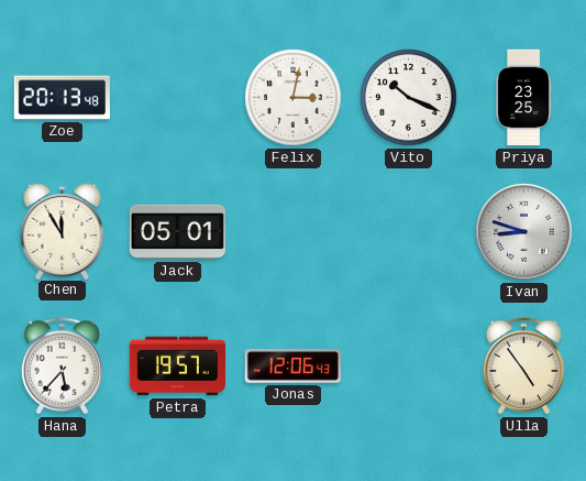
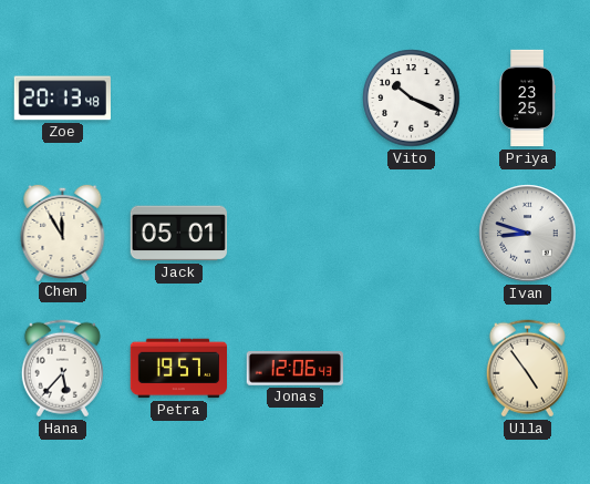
Felix: 3:02 -> none (294, 98)
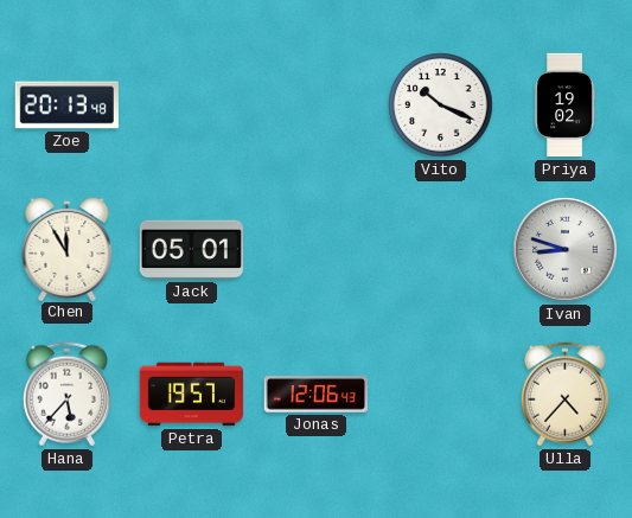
Priya: 23:25 -> 19:02 (564, 105)
Ulla: 4:54 -> 4:37 (564, 395)
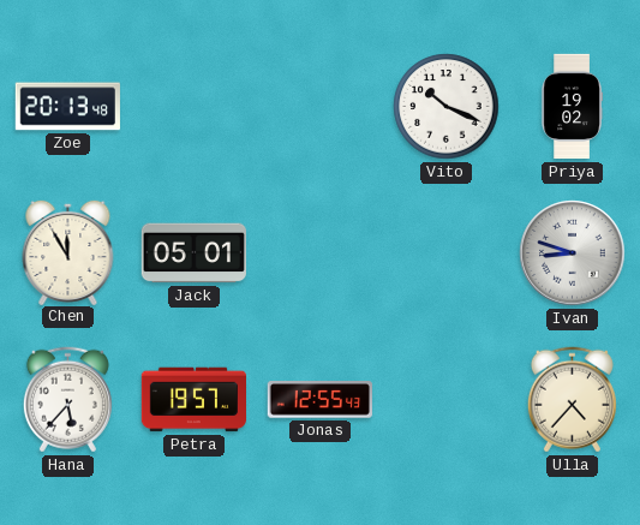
Jonas: 12:06 -> 12:55 (319, 400)
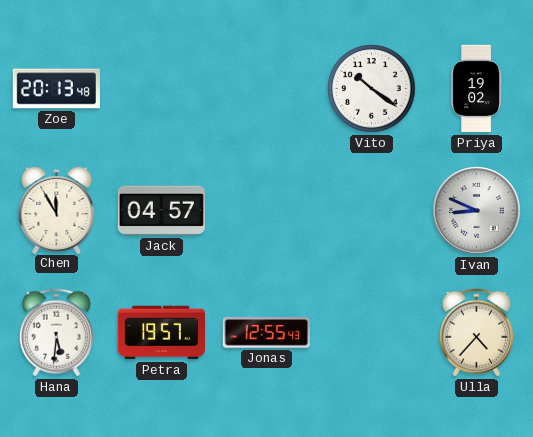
Vito: 10:19 -> 10:21 (372, 89)
Jack: 05:01 -> 04:57 (161, 211)
Ivan: 8:48 -> 8:49 (477, 211)
Hana: 5:37 -> 5:31 (56, 333)
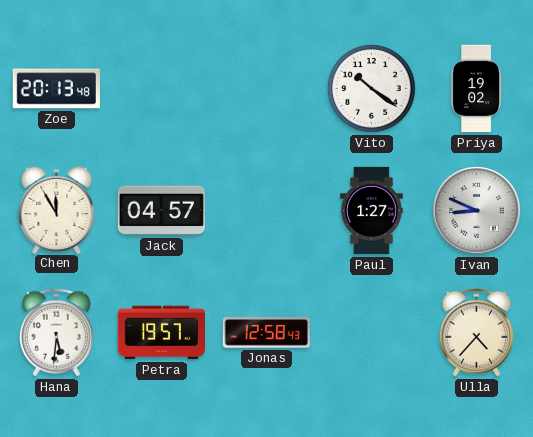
Paul: none -> 1:27 (372, 211)
Jonas: 12:55 -> 12:58 (266, 333)
